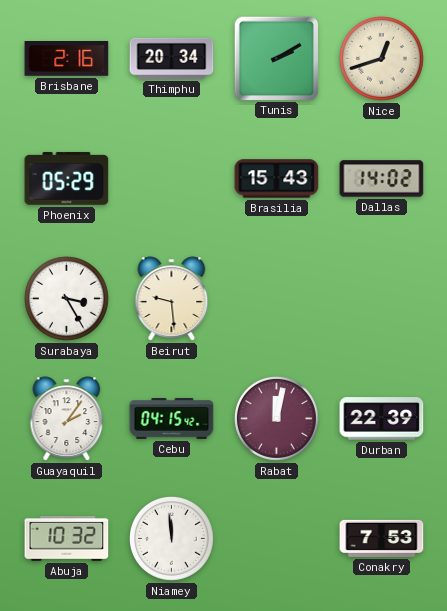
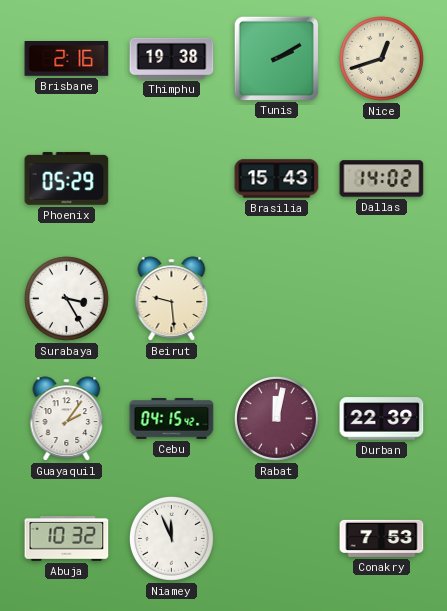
Thimphu: 20:34 -> 19:38 (172, 58)
Niamey: 11:59 -> 11:56 (172, 539)
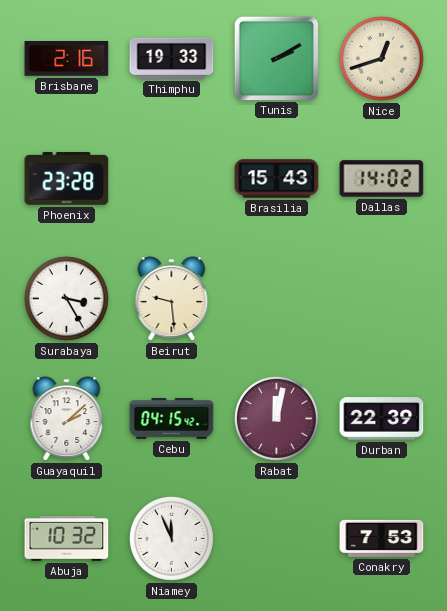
Thimphu: 19:38 -> 19:33 (172, 58)
Phoenix: 05:29 -> 23:28 (67, 179)
Guayaquil: 2:06 -> 2:08 (67, 419)
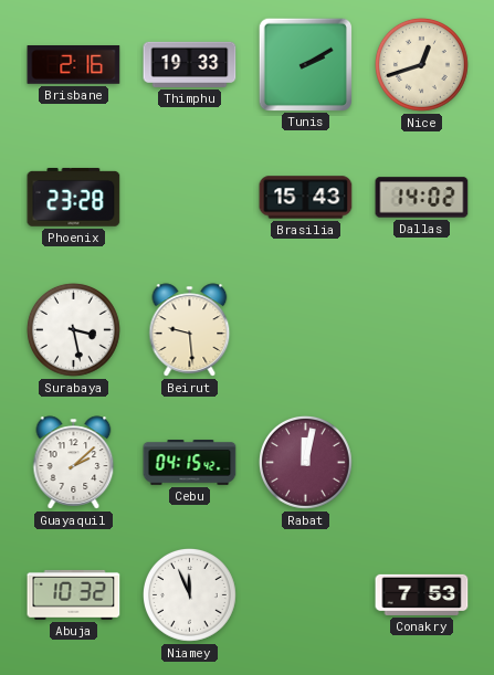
Surabaya: 3:25 -> 3:28 (74, 330)
Durban: 22:39 -> none (382, 419)
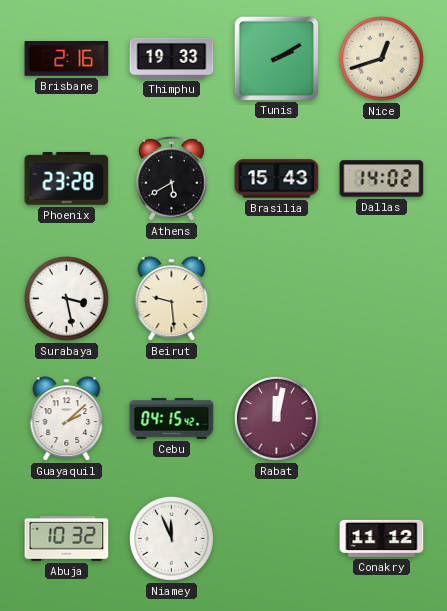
Athens: none -> 5:40 (172, 179)
Conakry: 7:53 -> 11:12 (382, 538)
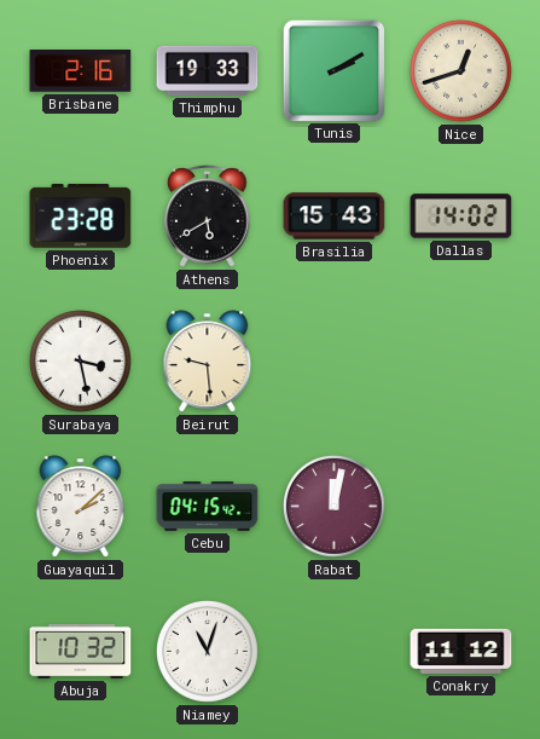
Niamey: 11:56 -> 11:03 (208, 652)
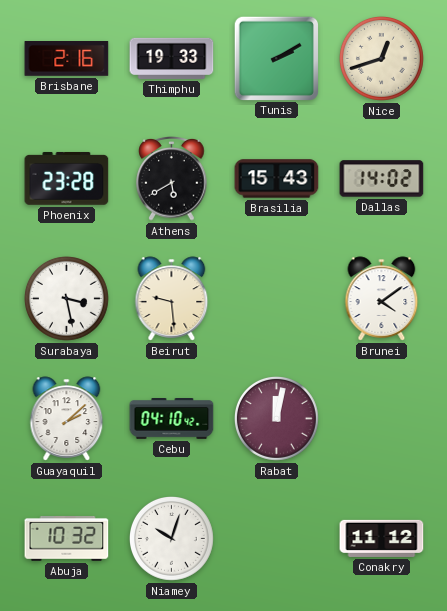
Brunei: none -> 4:09 (382, 299)
Cebu: 04:15 -> 04:10 (172, 419)
Niamey: 11:03 -> 10:03 (172, 539)
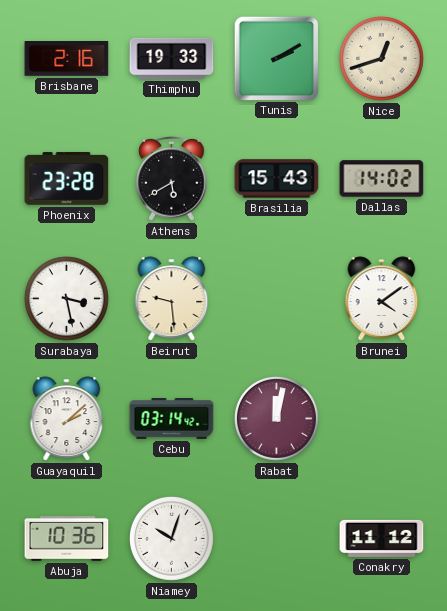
Cebu: 04:10 -> 03:14 (172, 419)
Abuja: 10:32 -> 10:36 (67, 539)
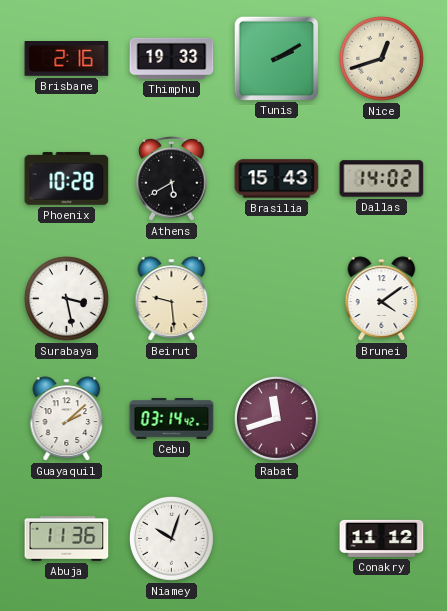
Phoenix: 23:28 -> 10:28 (67, 179)
Rabat: 12:02 -> 11:42 (277, 419)
Abuja: 10:36 -> 11:36 (67, 539)
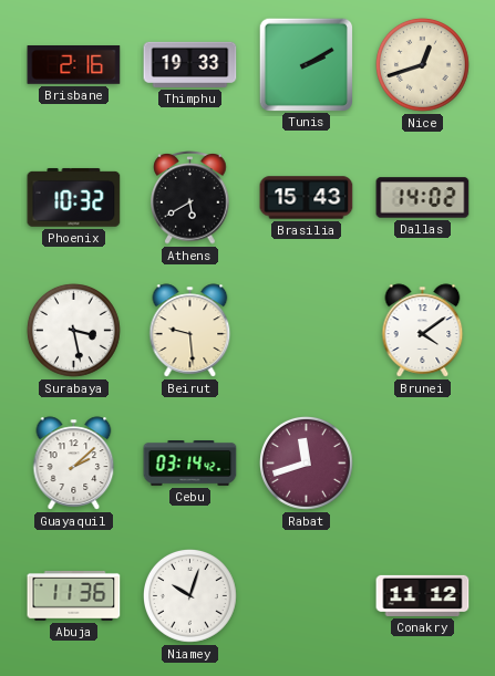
Phoenix: 10:28 -> 10:32 (74, 198)
